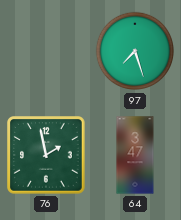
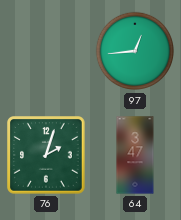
97: 7:27 -> 12:44 (135, 51)
76: 1:58 -> 2:03 (47, 156)
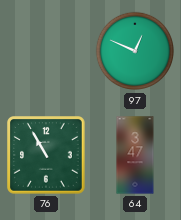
97: 12:44 -> 12:49 (135, 51)
76: 2:03 -> 10:55 (47, 156)
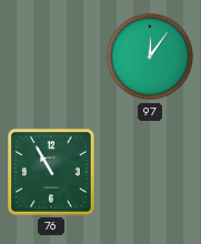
97: 12:49 -> 12:06 (150, 57)
64: 3:47 -> none (135, 155)
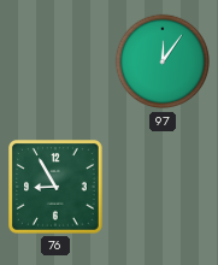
76: 10:55 -> 8:55 (57, 188)
